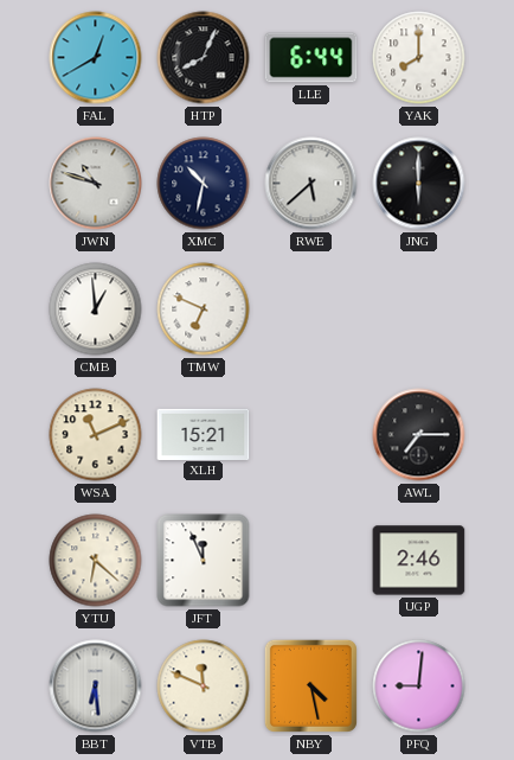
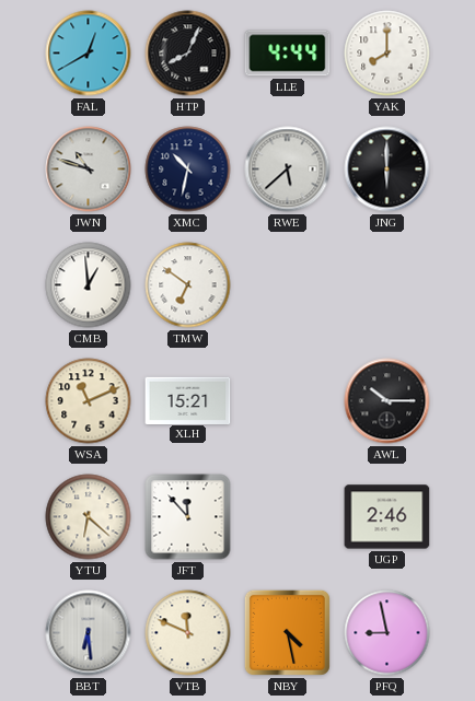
LLE: 6:44 -> 4:44 (288, 54)
TMW: 6:49 -> 6:51 (188, 285)
AWL: 7:15 -> 10:15 (387, 401)
JFT: 11:56 -> 11:53 (188, 517)
PFQ: 9:01 -> 8:58 (387, 633)
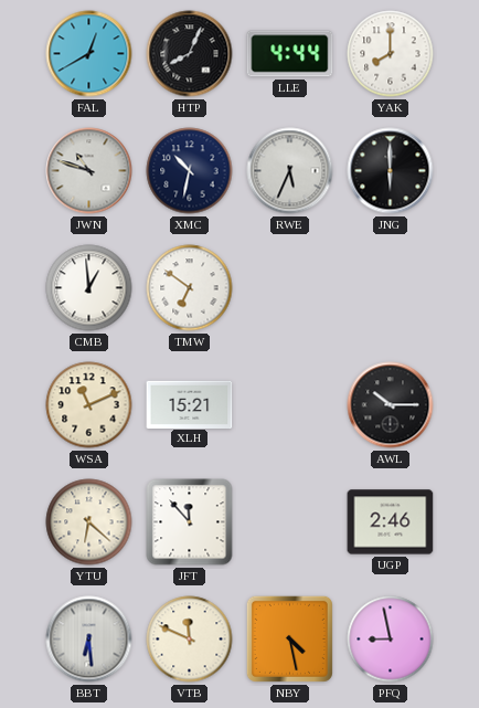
RWE: 5:38 -> 5:34 (290, 171)
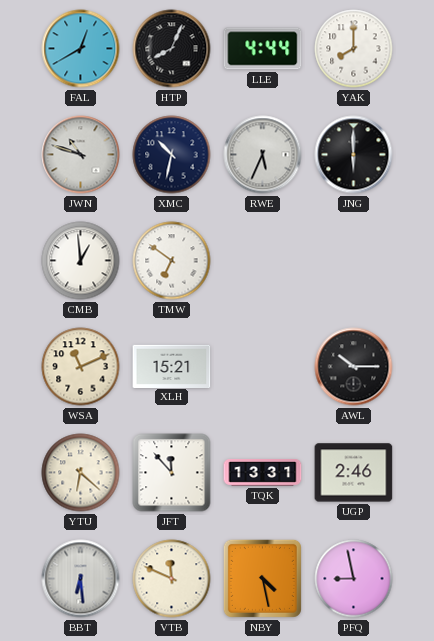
TQK: none -> 13:31 (263, 473)
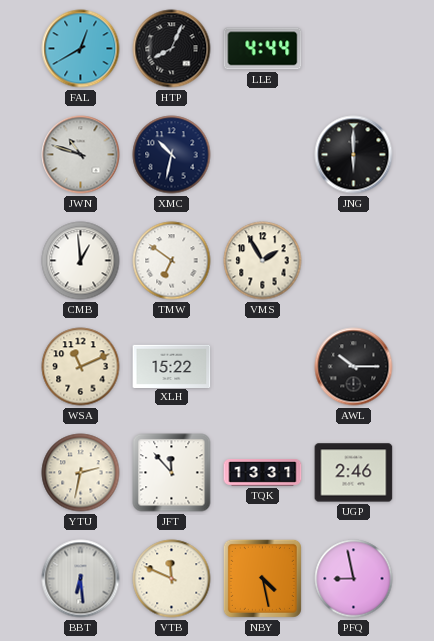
YAK: 8:00 -> none (354, 49)
RWE: 5:34 -> none (263, 155)
VMS: none -> 1:55 (263, 261)
XLH: 15:21 -> 15:22 (172, 366)
YTU: 6:22 -> 2:32 (81, 473)
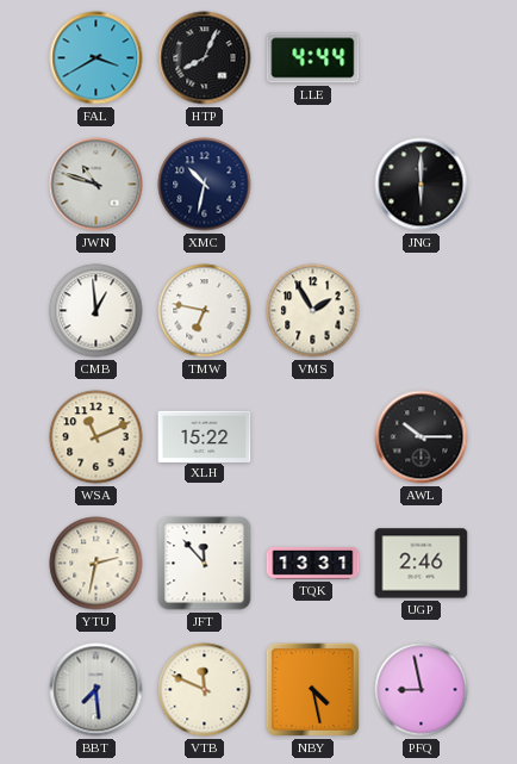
FAL: 12:40 -> 3:40 (96, 58)
TMW: 6:51 -> 6:47 (205, 311)
BBT: 6:29 -> 7:29 (96, 690)
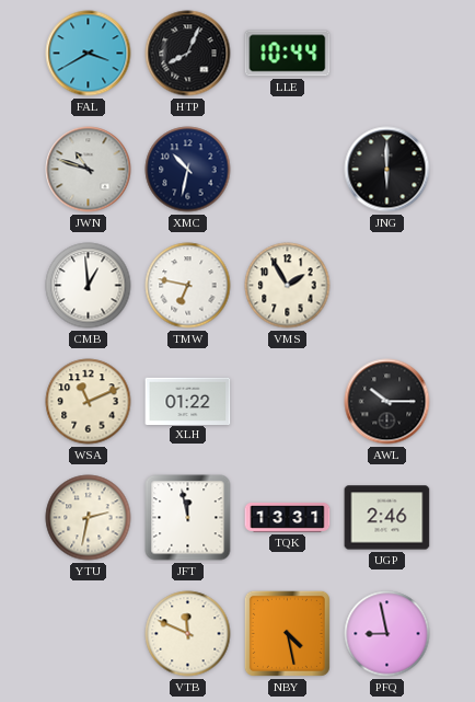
LLE: 4:44 -> 10:44 (288, 54)
XLH: 15:22 -> 01:22 (188, 401)
JFT: 11:53 -> 11:58 (188, 518)
BBT: 7:29 -> none (96, 690)
